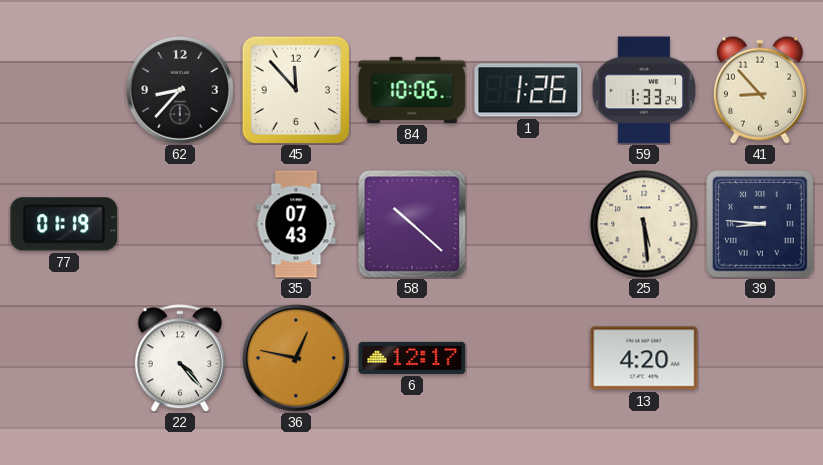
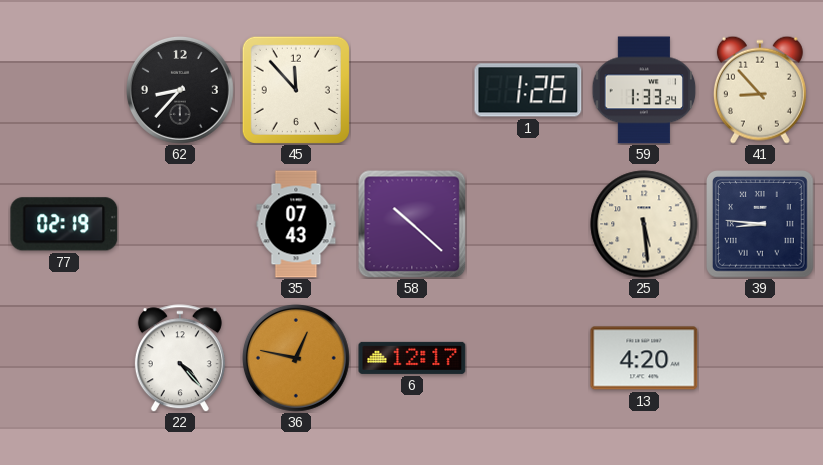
84: 10:06 -> none (412, 90)
77: 01:19 -> 02:19 (64, 224)
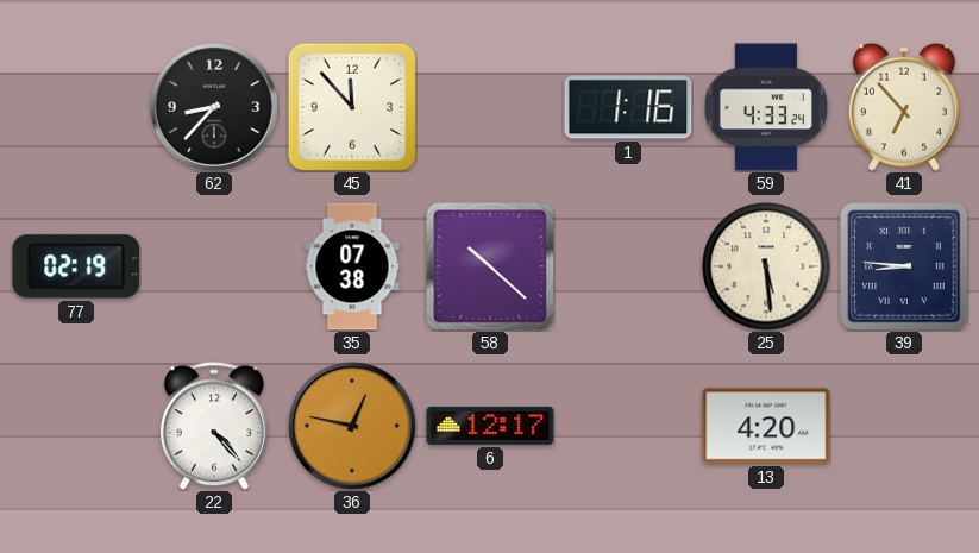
1: 1:26 -> 1:16 (628, 107)
59: 1:33 -> 4:33 (766, 107)
41: 8:53 -> 6:53 (904, 107)
35: 07:43 -> 07:38 (352, 266)
